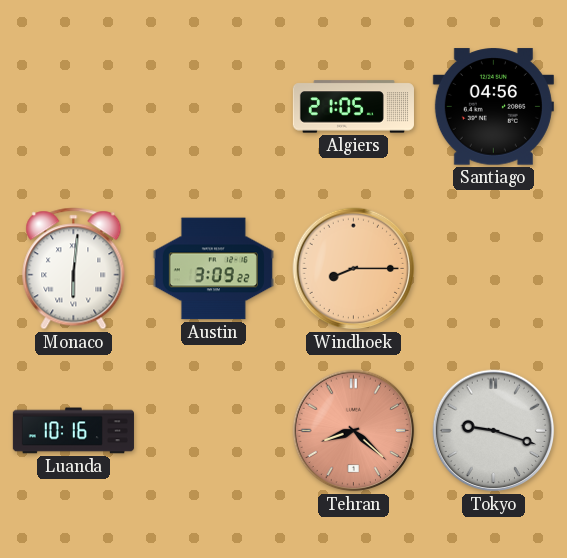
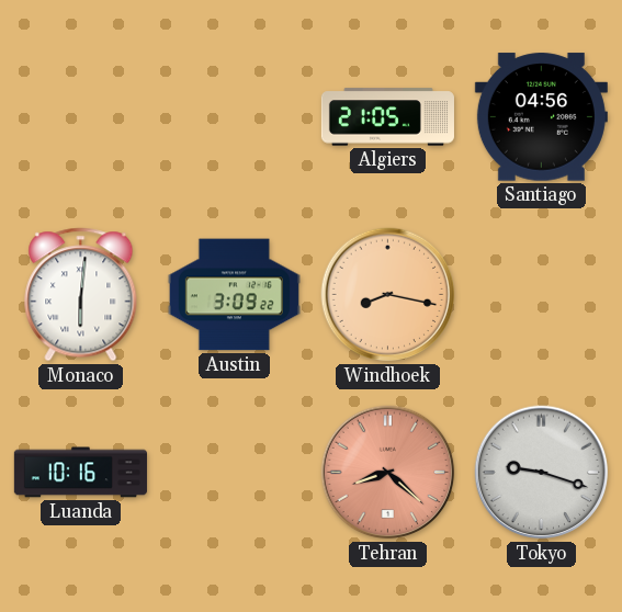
Windhoek: 8:15 -> 8:17 (388, 295)
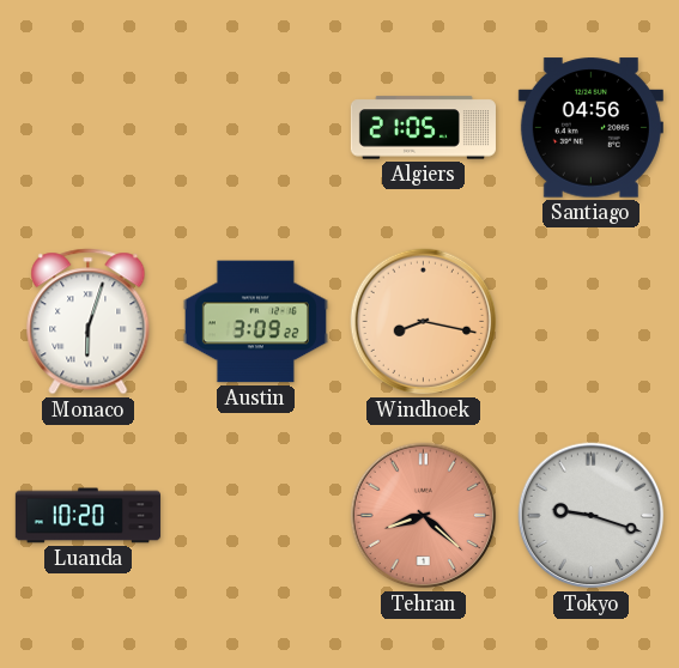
Monaco: 6:01 -> 6:03 (89, 322)
Luanda: 10:16 -> 10:20 (87, 516)
